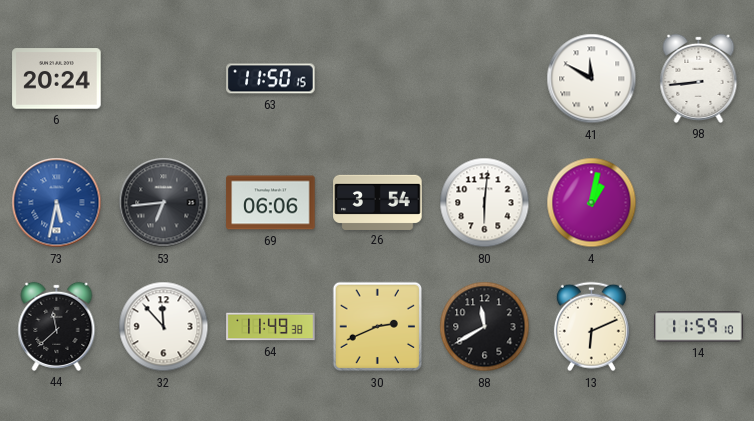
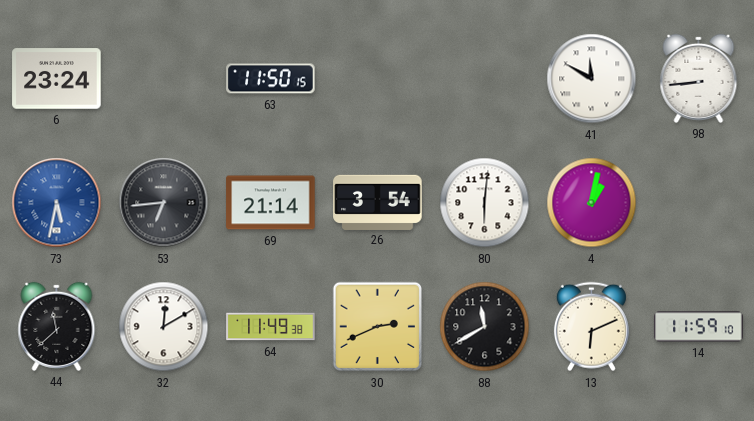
6: 20:24 -> 23:24 (57, 79)
69: 06:06 -> 21:14 (271, 203)
32: 11:53 -> 12:10 (164, 327)
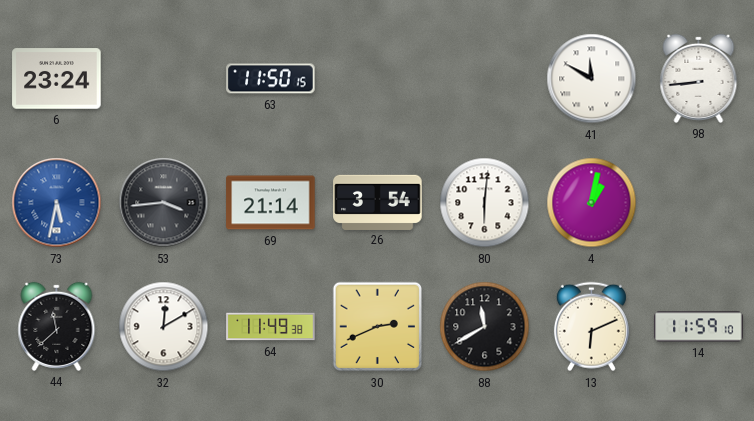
53: 6:44 -> 3:44 (164, 203)
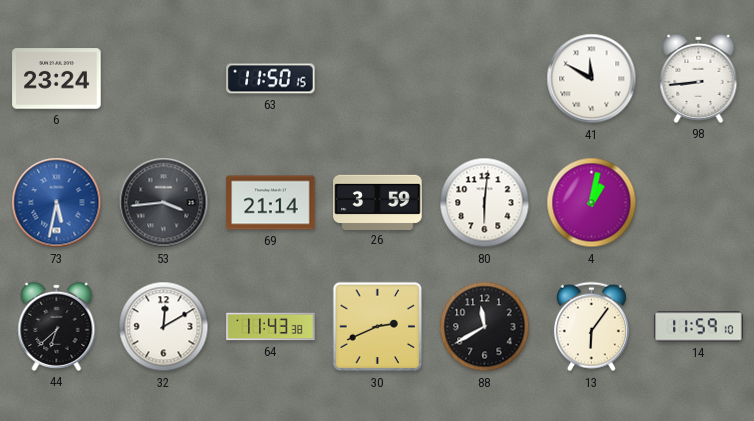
26: 3:54 -> 3:59 (378, 202)
44: 11:38 -> 6:38 (57, 326)
64: 11:49 -> 11:43 (271, 327)
13: 6:11 -> 6:06 (591, 327)
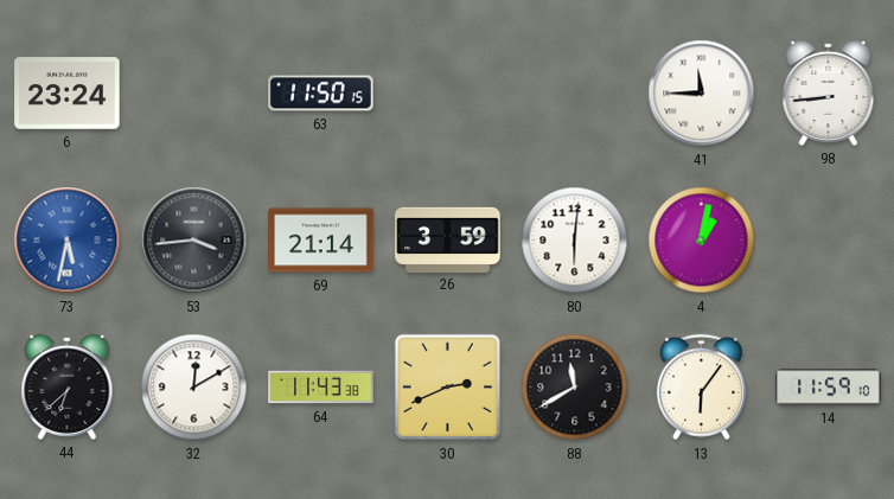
41: 11:50 -> 11:45 (702, 94)
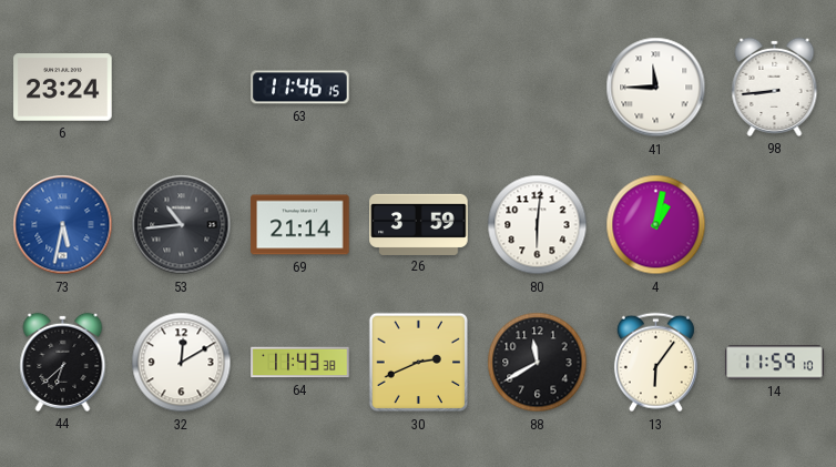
63: 11:50 -> 11:46 (300, 88)
53: 3:44 -> 10:44 (182, 225)
